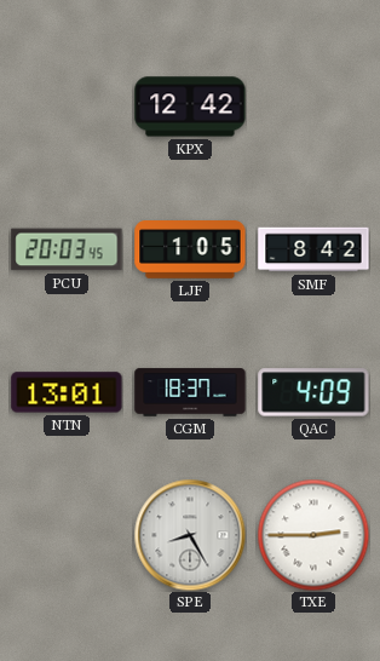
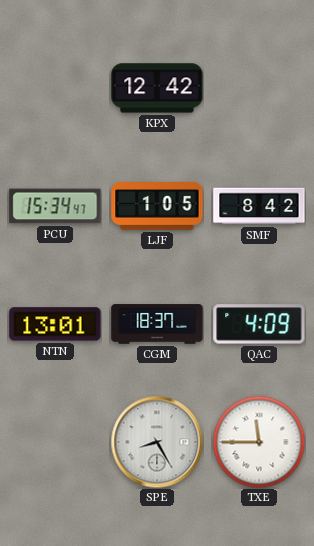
PCU: 20:03 -> 15:34 (55, 206)
TXE: 2:45 -> 11:45 (259, 442)
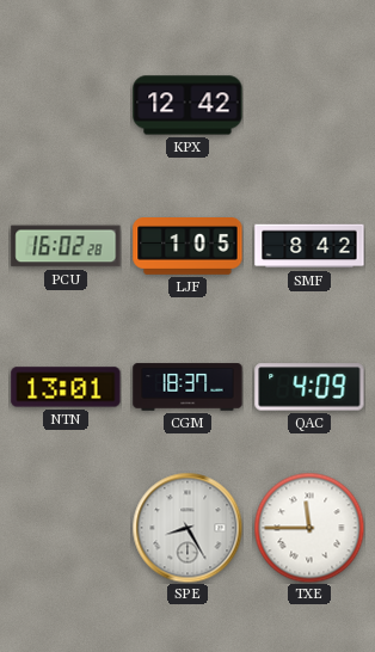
PCU: 15:34 -> 16:02 (66, 246)
